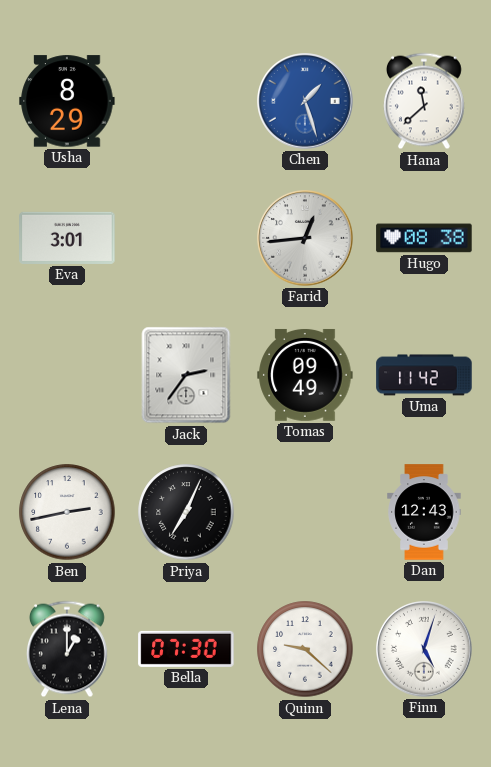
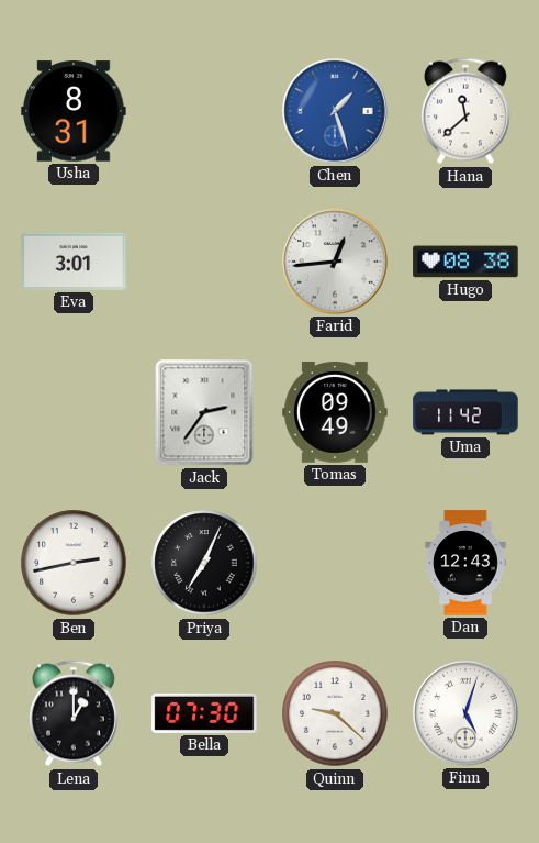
Usha: 8:29 -> 8:31 (74, 111)
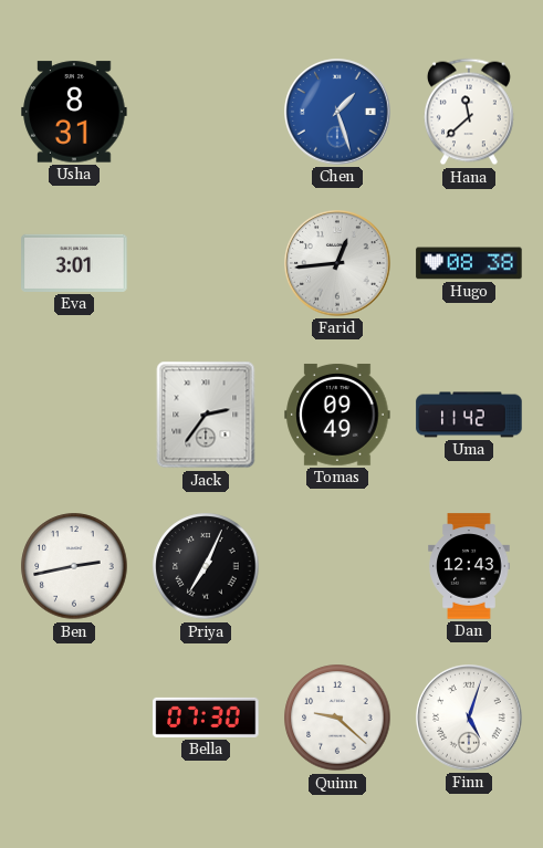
Lena: 1:00 -> none (74, 713)
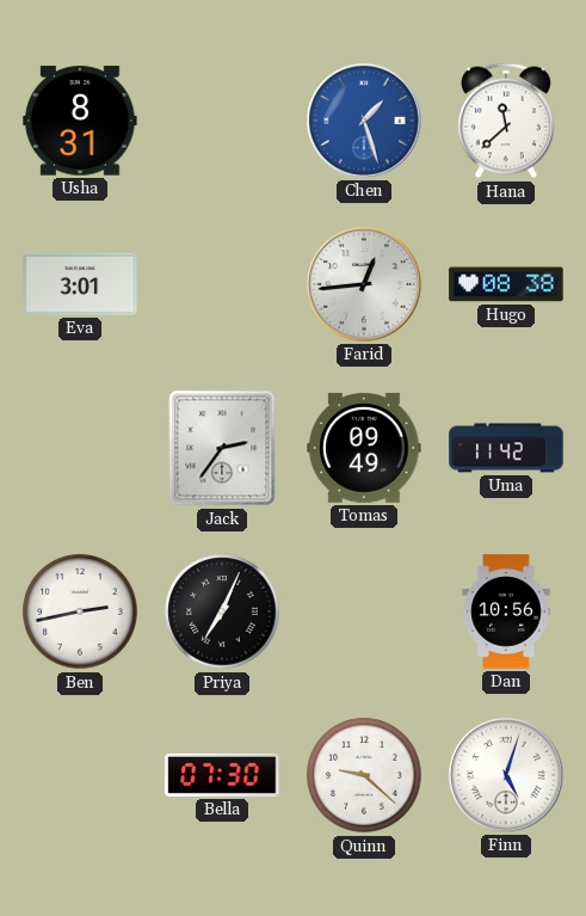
Dan: 12:43 -> 10:56 (506, 611)
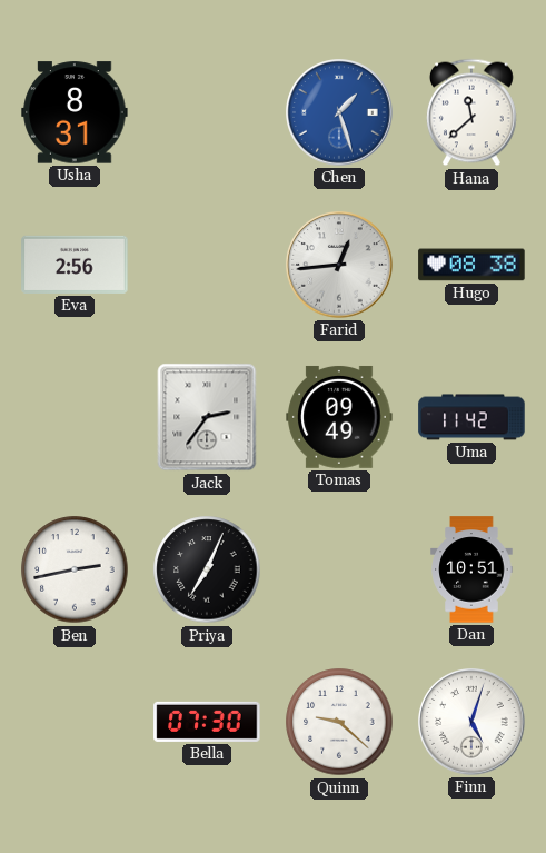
Eva: 3:01 -> 2:56 (75, 265)
Dan: 10:56 -> 10:51 (471, 569)
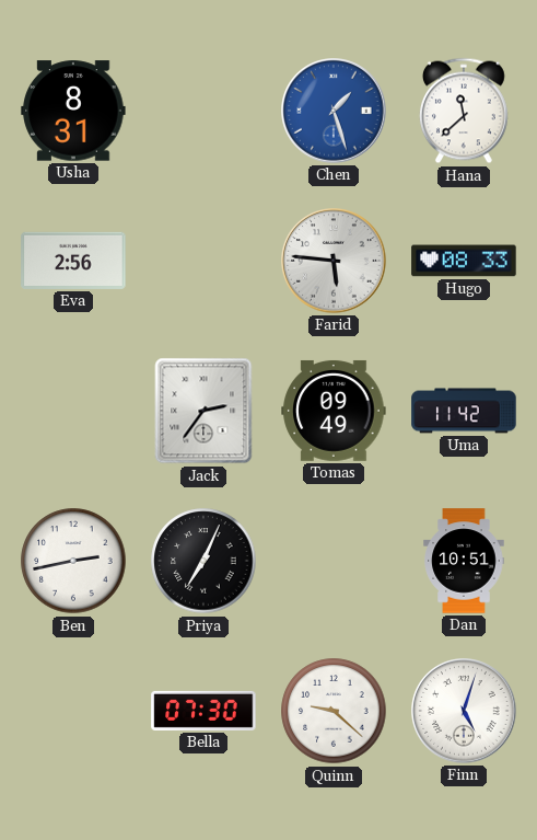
Farid: 12:44 -> 5:46 (334, 261)
Hugo: 08:38 -> 08:33 (464, 261)
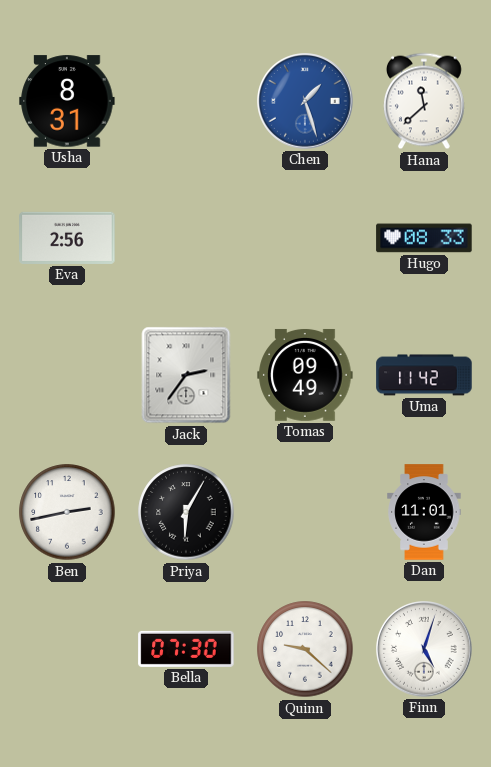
Farid: 5:46 -> none (334, 261)
Priya: 7:04 -> 6:05 (186, 512)
Dan: 10:51 -> 11:01 (424, 512)
